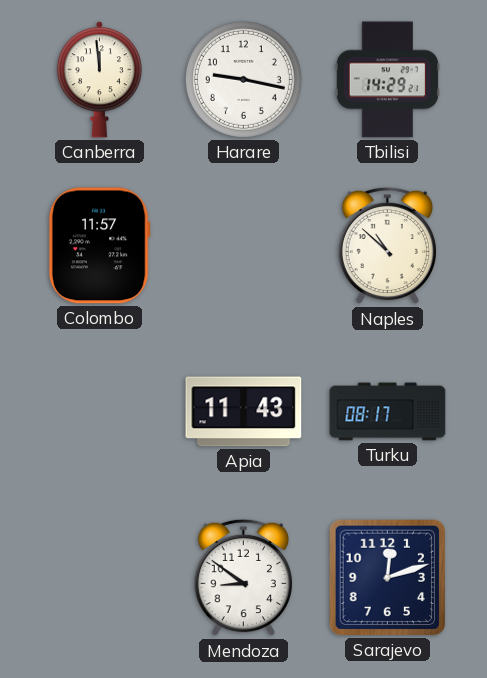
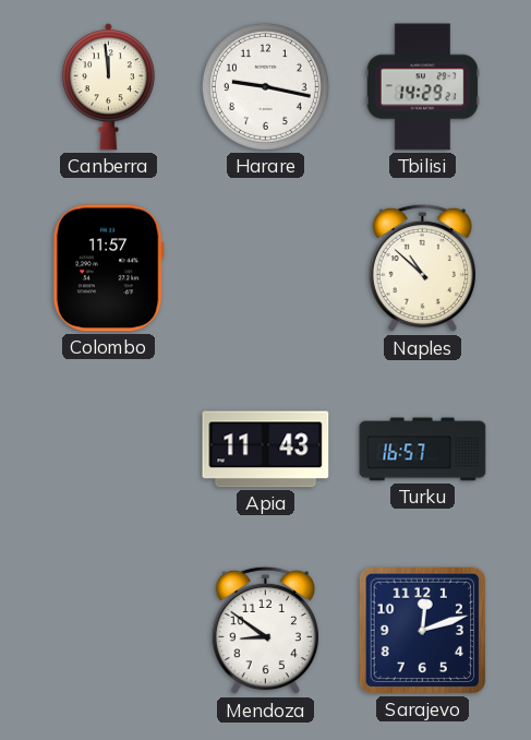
Turku: 08:17 -> 16:57 (423, 450)
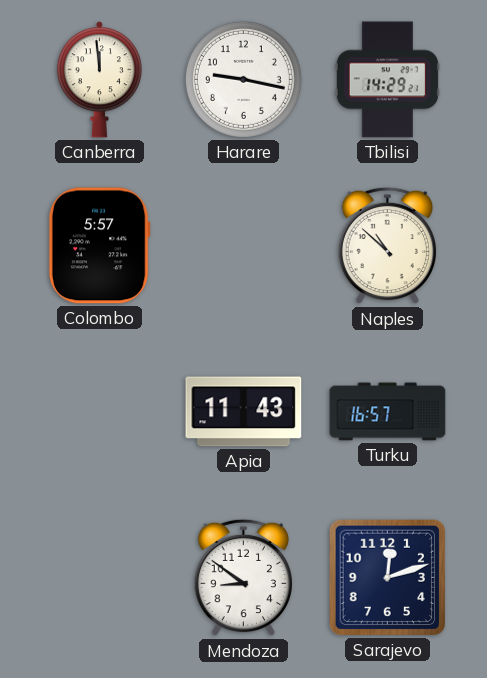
Colombo: 11:57 -> 5:57 (99, 246)
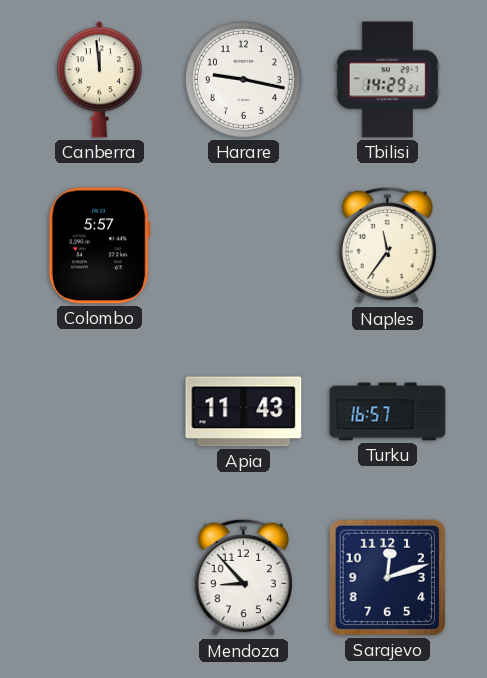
Naples: 10:52 -> 11:36 (387, 246)
Mendoza: 8:51 -> 8:53 (243, 578)
